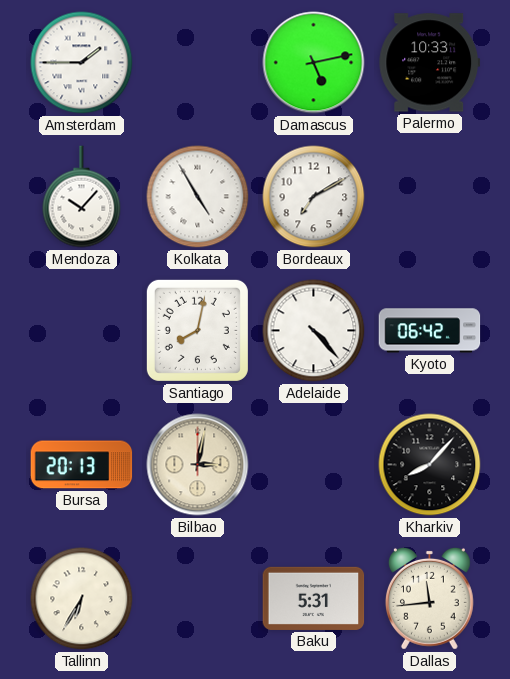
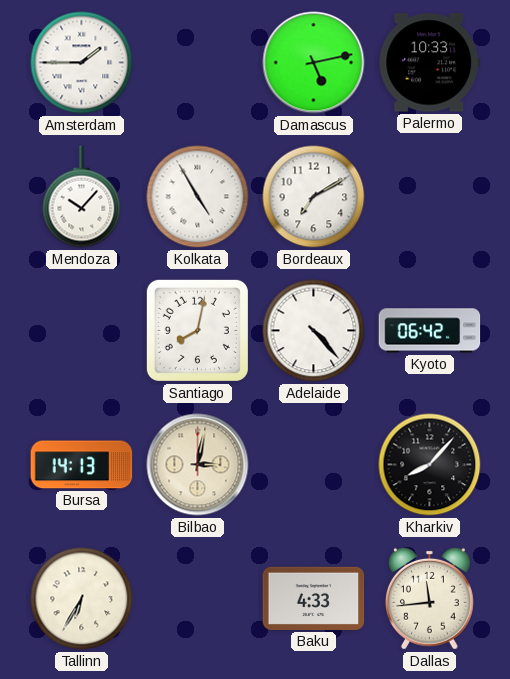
Bursa: 20:13 -> 14:13 (82, 465)
Baku: 5:31 -> 4:33 (314, 598)
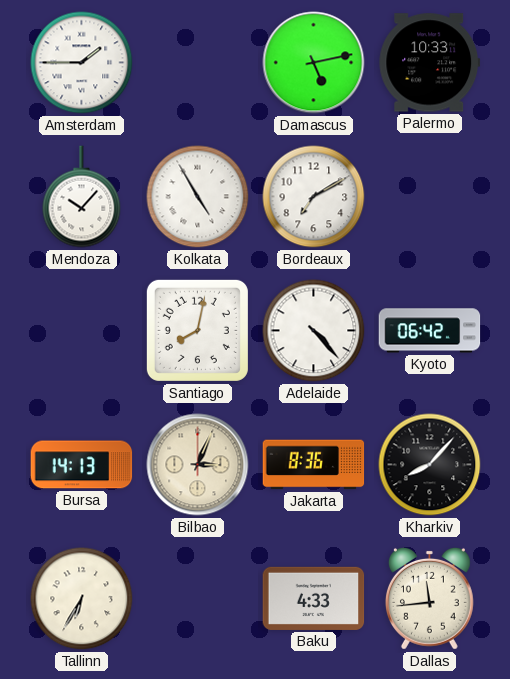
Bilbao: 3:02 -> 3:04 (198, 465)
Jakarta: none -> 8:36 (314, 465)
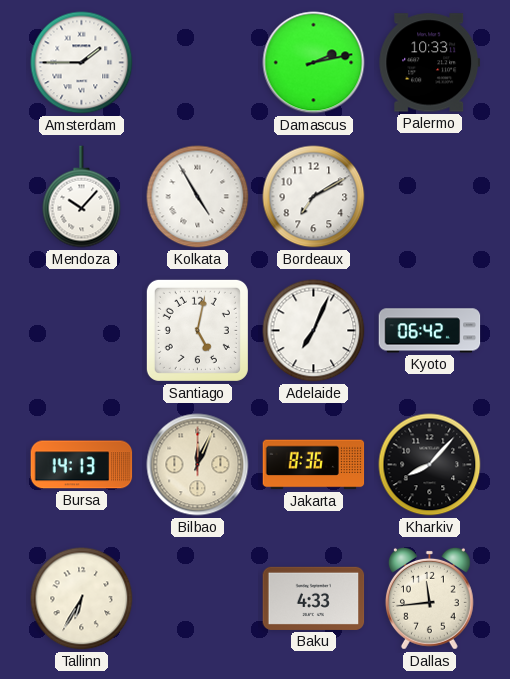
Damascus: 5:13 -> 2:13 (314, 63)
Santiago: 8:02 -> 5:02 (197, 330)
Adelaide: 4:23 -> 7:04 (314, 331)
Bilbao: 3:04 -> 12:04 (198, 465)
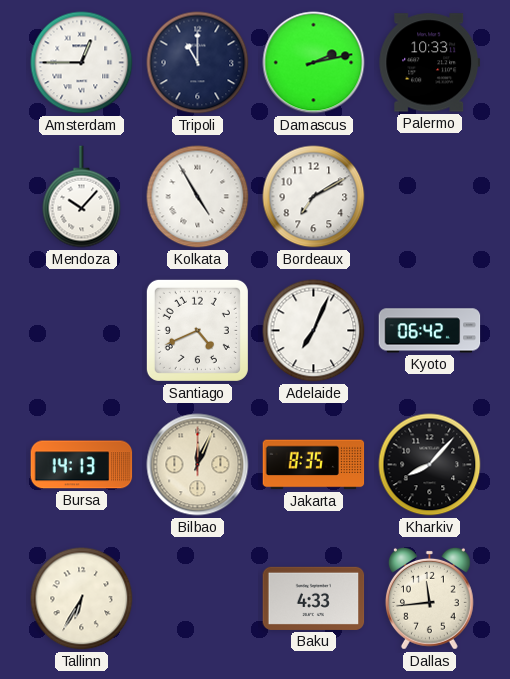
Amsterdam: 1:45 -> 12:45 (82, 63)
Tripoli: none -> 11:00 (198, 63)
Santiago: 5:02 -> 4:41 (197, 330)
Jakarta: 8:36 -> 8:35 (314, 465)
